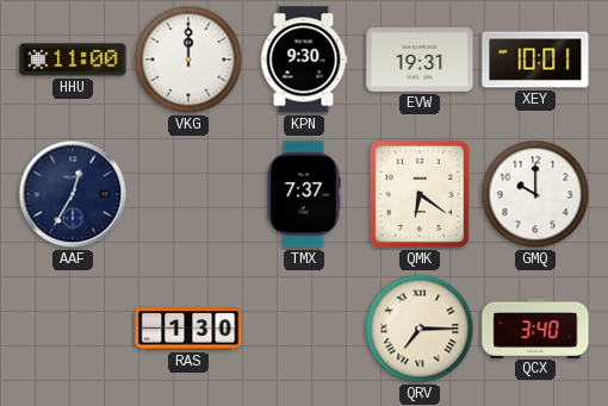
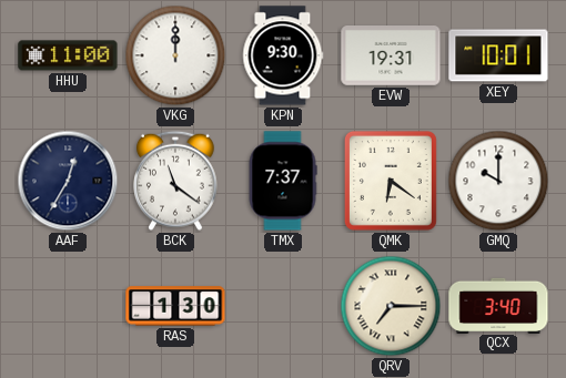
BCK: none -> 11:21 (176, 181)
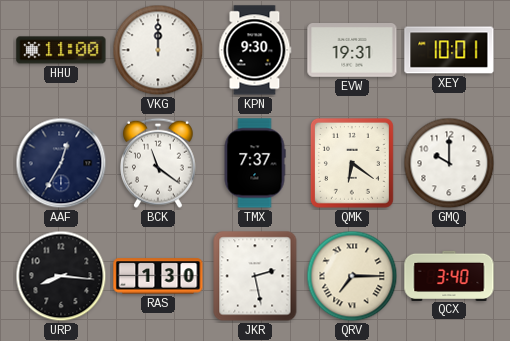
URP: none -> 8:16 (61, 276)
JKR: none -> 2:28 (255, 276)
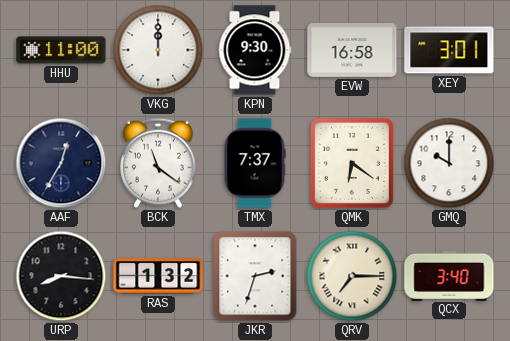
EVW: 19:31 -> 16:58 (352, 51)
XEY: 10:01 -> 3:01 (449, 50)
RAS: 1:30 -> 1:32 (158, 276)
JKR: 2:28 -> 2:33 (255, 276)
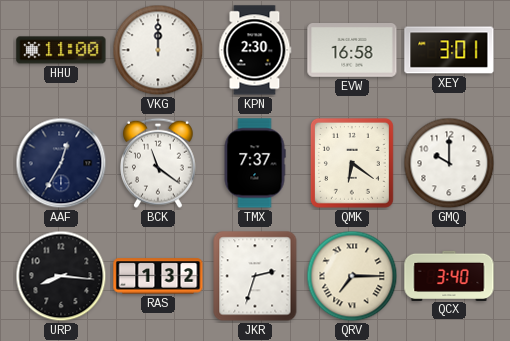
KPN: 9:30 -> 2:30 (255, 50)
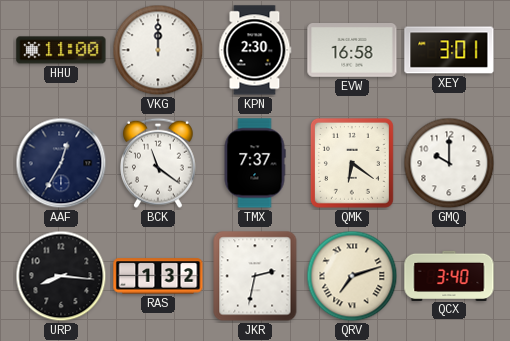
JKR: 2:33 -> 2:32 (255, 276)
QRV: 7:15 -> 7:12 (352, 276)
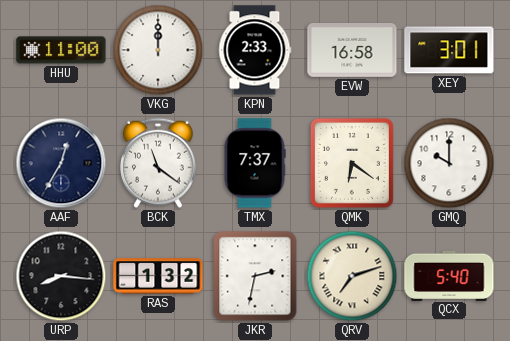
KPN: 2:30 -> 2:33 (255, 50)
QCX: 3:40 -> 5:40 (449, 275)
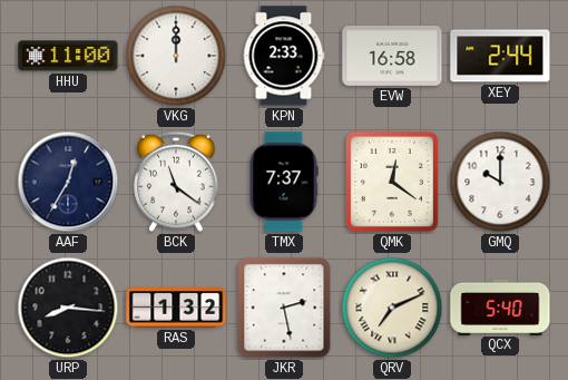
XEY: 3:01 -> 2:44 (500, 56)
QMK: 6:21 -> 12:21 (392, 182)
JKR: 2:32 -> 2:28 (284, 308)
QRV: 7:12 -> 7:11 (392, 308)
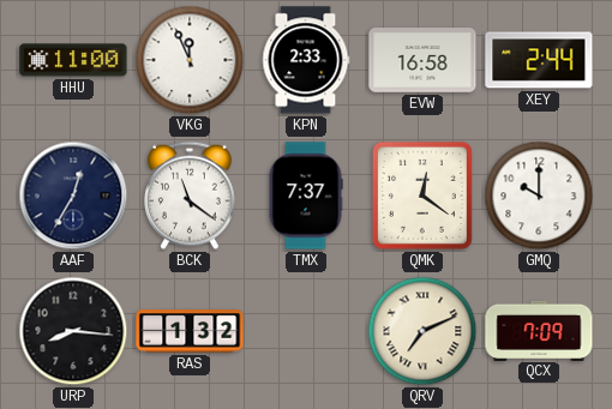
VKG: 12:00 -> 11:56 (190, 60)
JKR: 2:28 -> none (284, 308)
QCX: 5:40 -> 7:09 (539, 330)
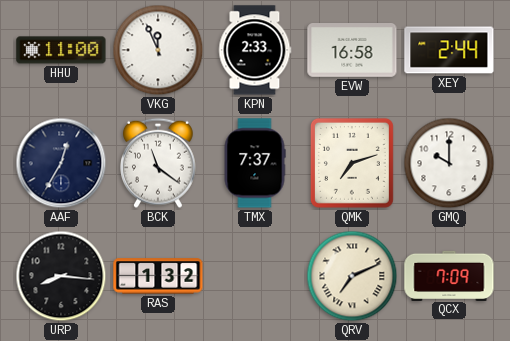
QMK: 12:21 -> 7:12 (352, 163)
